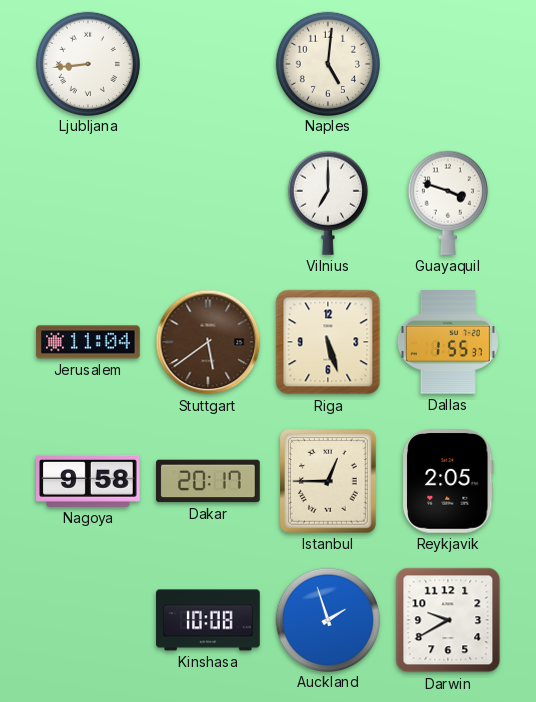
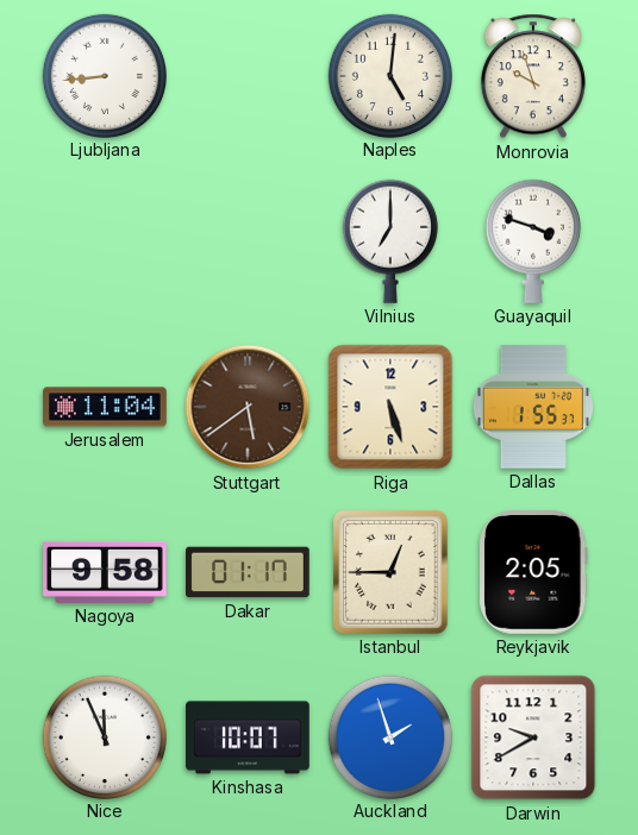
Monrovia: none -> 9:57 (533, 76)
Dakar: 20:17 -> 01:17 (248, 572)
Nice: none -> 11:56 (104, 736)
Kinshasa: 10:08 -> 10:07 (248, 737)
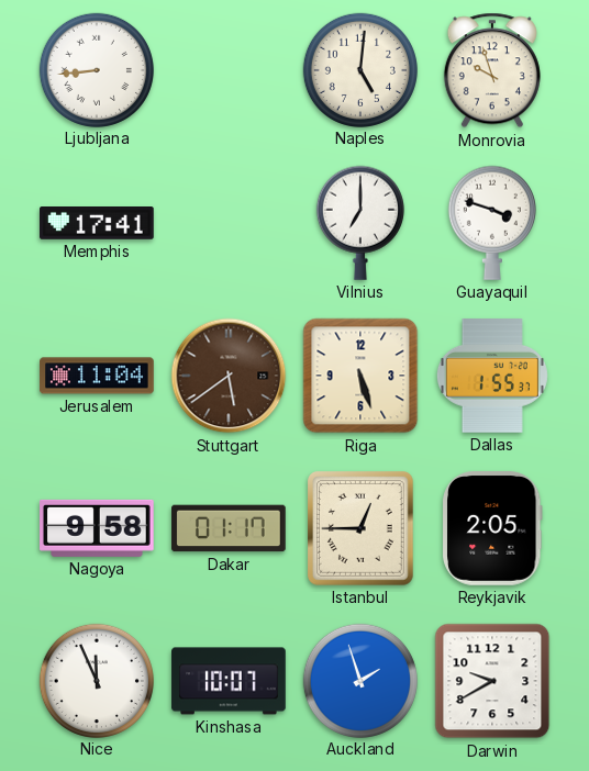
Memphis: none -> 17:41 (97, 224)
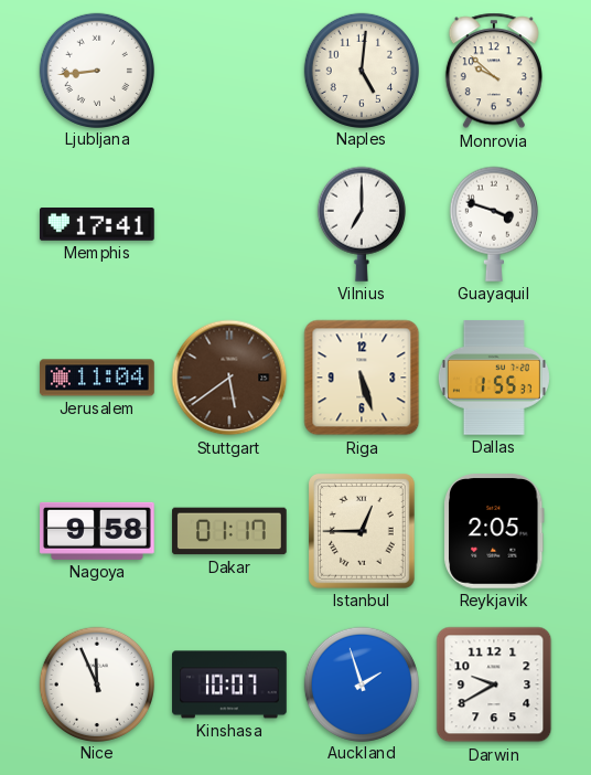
Monrovia: 9:57 -> 9:52 (494, 71)
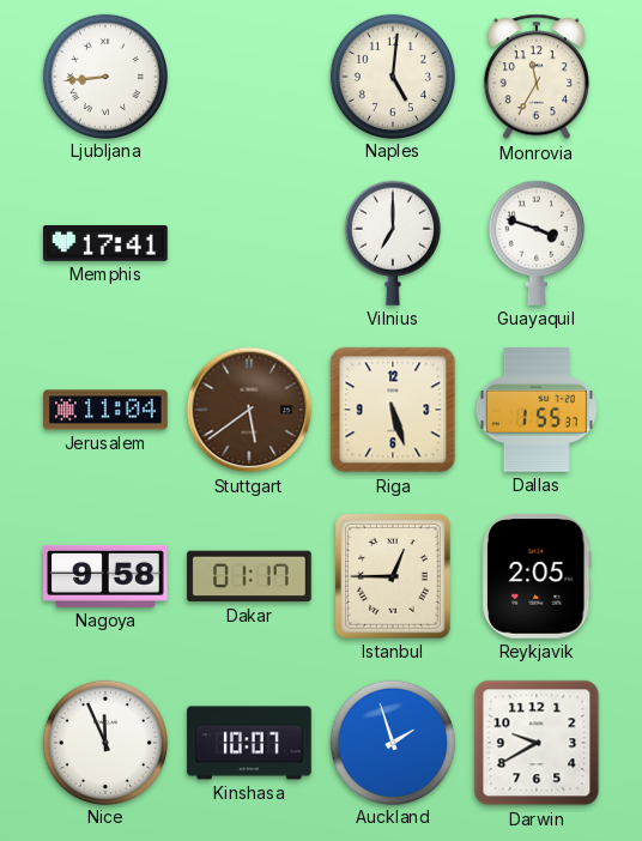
Monrovia: 9:52 -> 11:35 (537, 77)
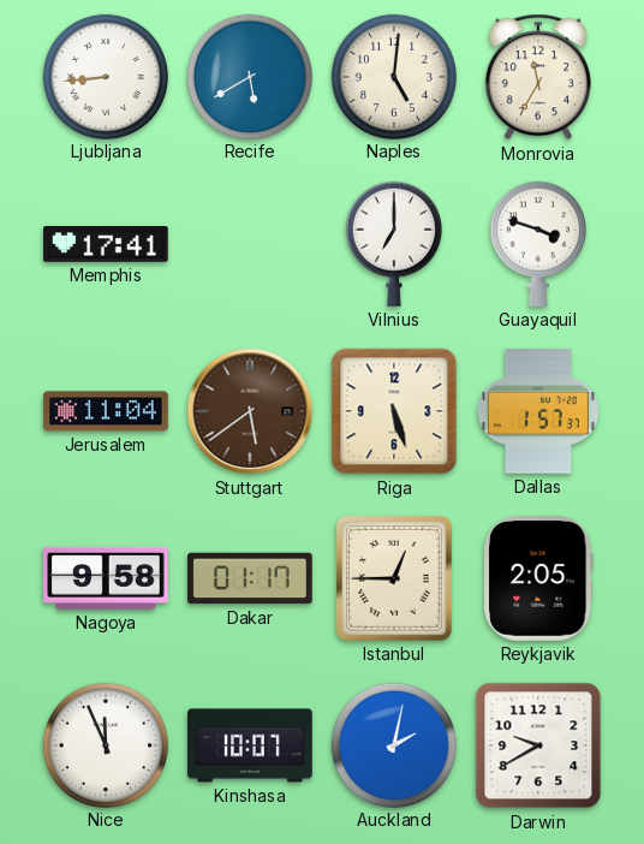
Recife: none -> 5:40 (249, 76)
Dallas: 1:55 -> 1:57 (538, 412)
Auckland: 1:57 -> 2:02 (393, 744)
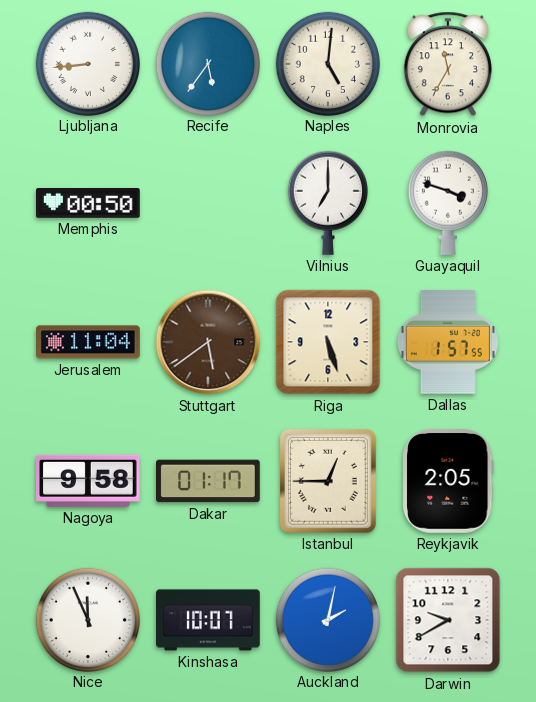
Recife: 5:40 -> 5:36 (207, 63)
Memphis: 17:41 -> 00:50 (88, 204)
Dallas: 1:57:37 -> 1:57:55 (448, 343)
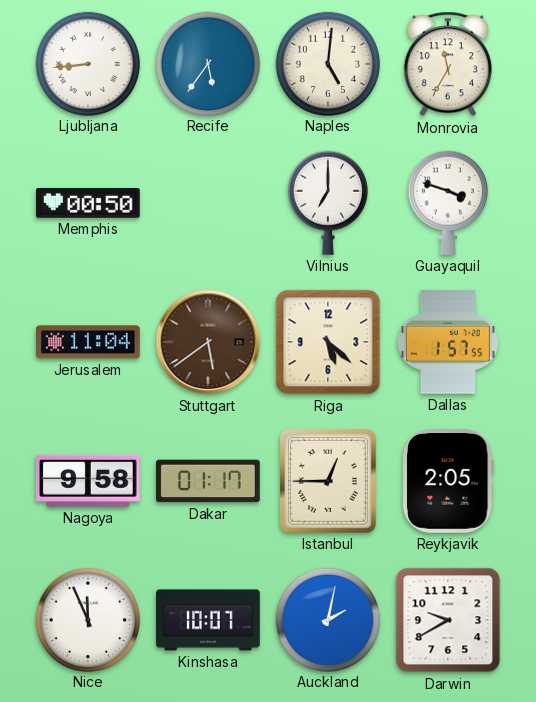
Riga: 5:27 -> 5:22 (328, 342)
